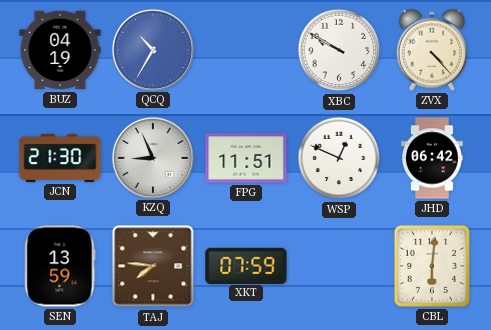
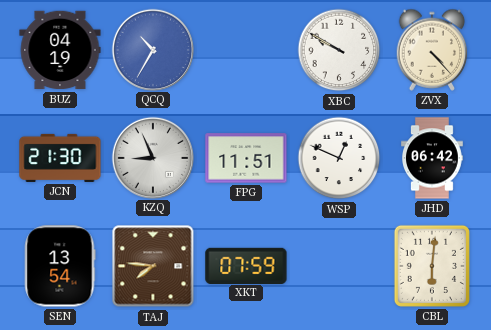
SEN: 13:59 -> 13:54 (60, 266)
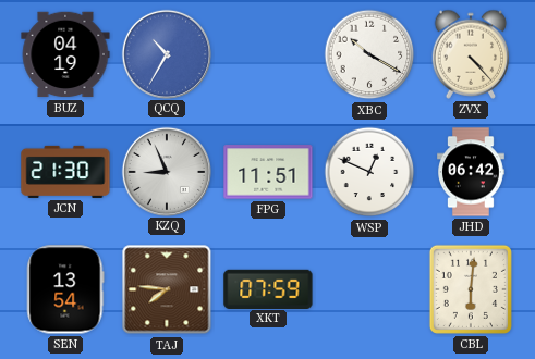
XBC: 9:50 -> 10:20 (369, 54)
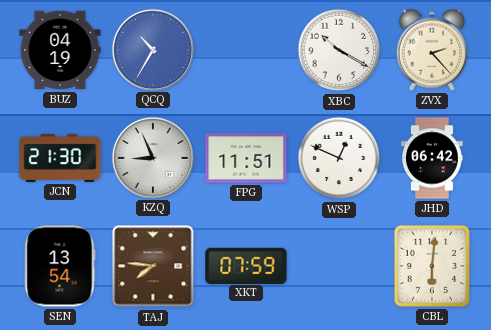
ZVX: 4:23 -> 2:23 (432, 50)
